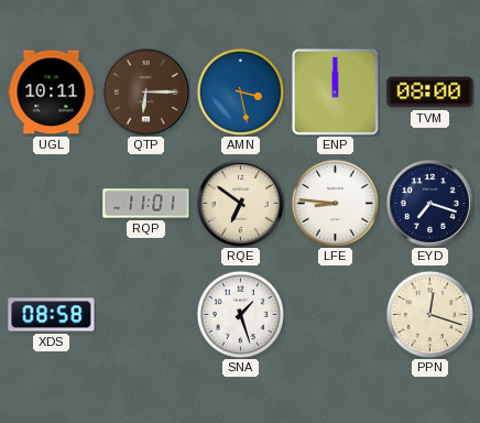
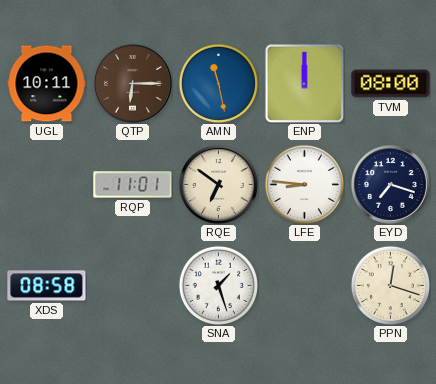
AMN: 3:28 -> 11:28 (218, 83)
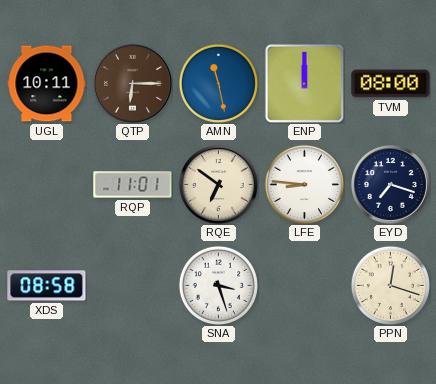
SNA: 1:27 -> 3:27 (218, 285)
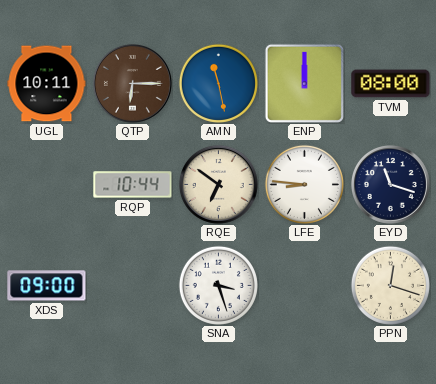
RQP: 11:01 -> 10:44 (133, 185)
EYD: 7:18 -> 11:18 (390, 184)
XDS: 08:58 -> 09:00 (47, 286)
